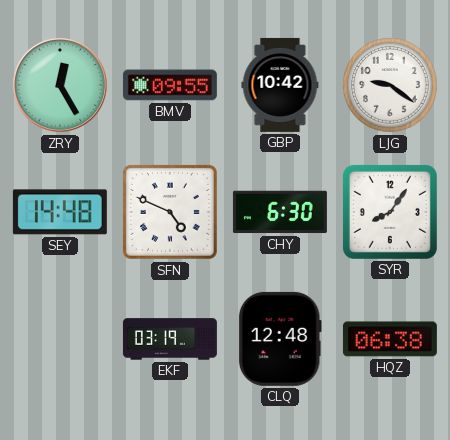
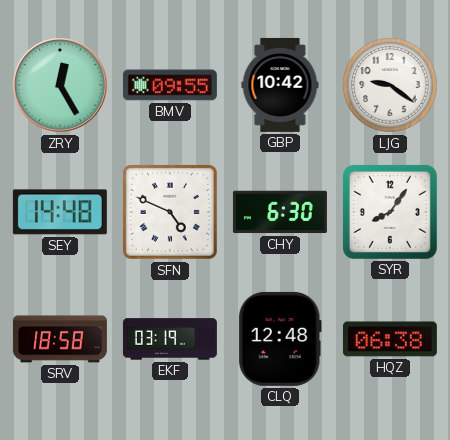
SRV: none -> 18:58 (60, 339)
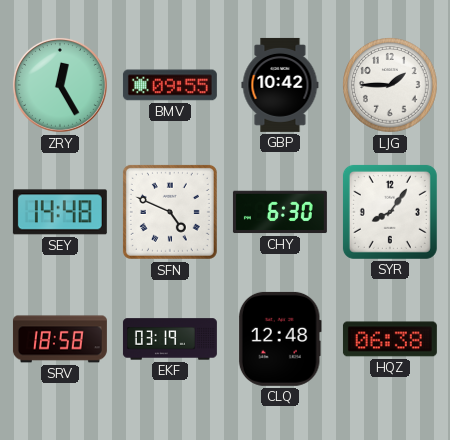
LJG: 9:21 -> 1:45 (390, 85)
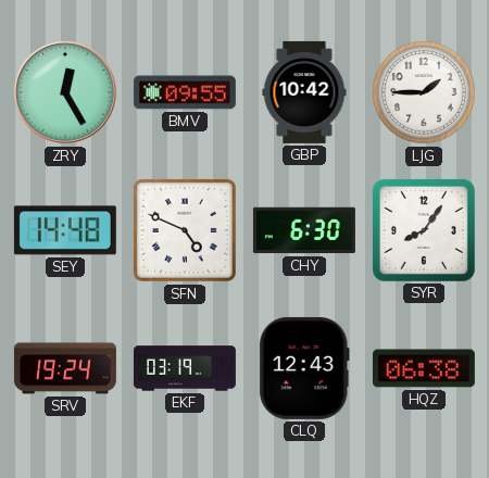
SRV: 18:58 -> 19:24 (65, 368)
CLQ: 12:48 -> 12:43 (304, 368)
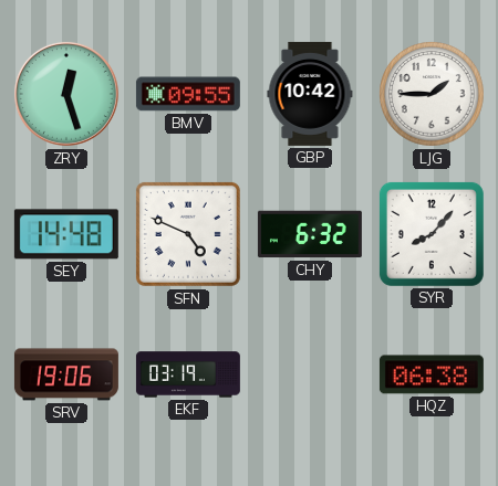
ZRY: 12:25 -> 12:27 (66, 94)
CHY: 6:30 -> 6:32 (310, 234)
SYR: 8:06 -> 8:07 (432, 234)
SRV: 19:24 -> 19:06 (66, 374)
CLQ: 12:43 -> none (304, 368)
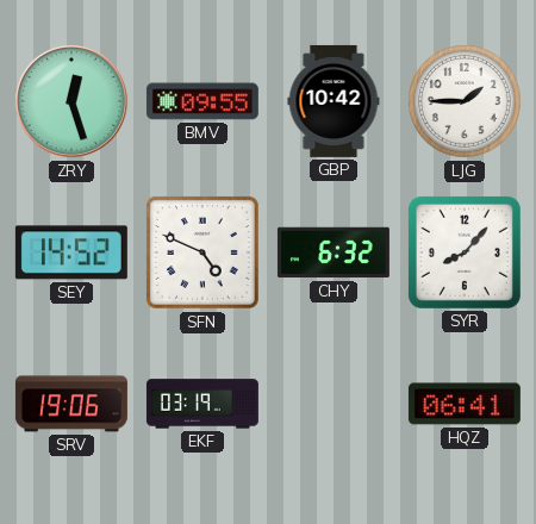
SEY: 14:48 -> 14:52 (71, 252)
HQZ: 06:38 -> 06:41 (465, 404)
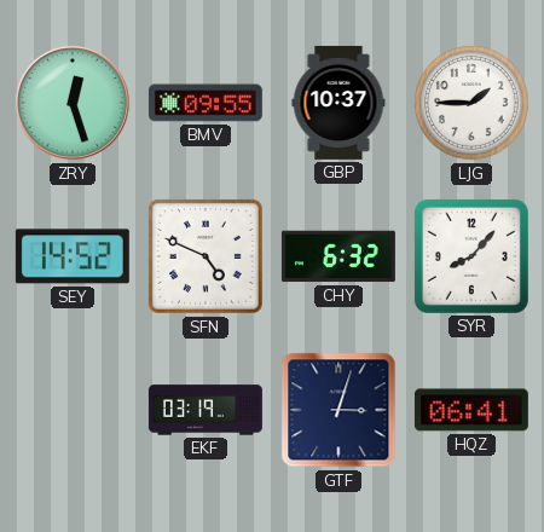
GBP: 10:42 -> 10:37 (338, 103)
SRV: 19:06 -> none (71, 404)
GTF: none -> 3:03 (338, 410)
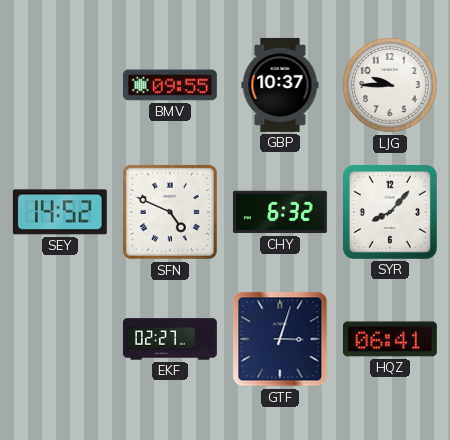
ZRY: 12:27 -> none (73, 103)
LJG: 1:45 -> 9:45 (390, 85)
EKF: 03:19 -> 02:27 (170, 339)
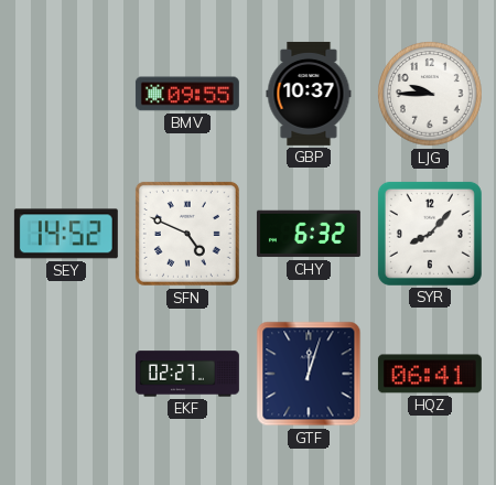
GTF: 3:03 -> 12:03 (309, 374)
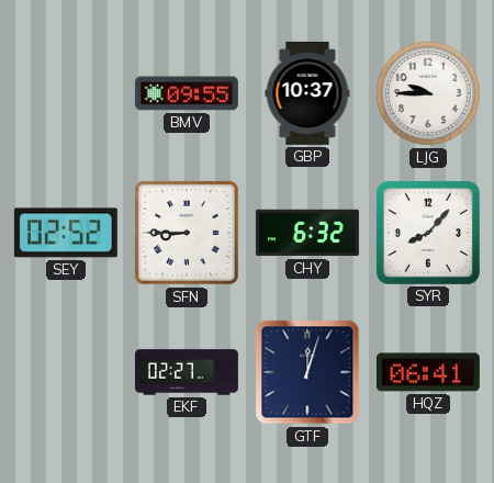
SEY: 14:52 -> 02:52 (66, 233)
SFN: 4:49 -> 8:45 (187, 233)
